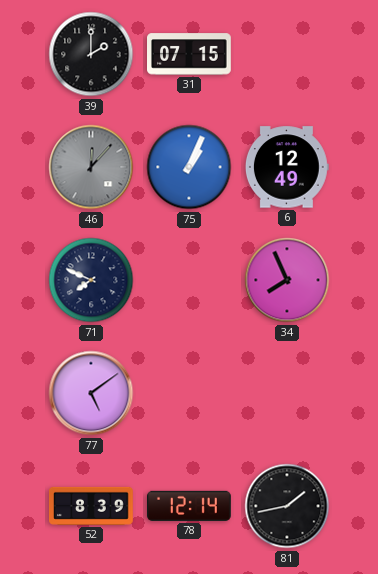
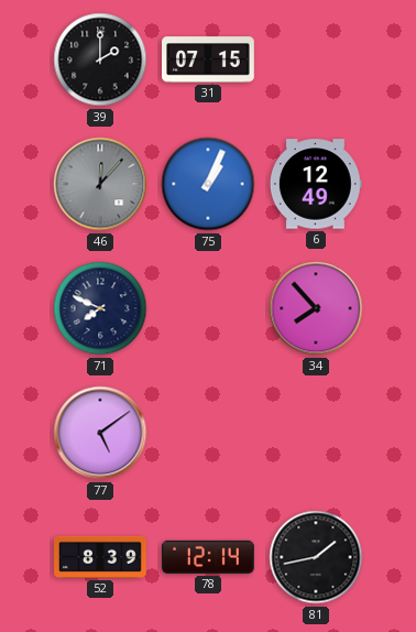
34: 7:56 -> 7:53 (316, 308)
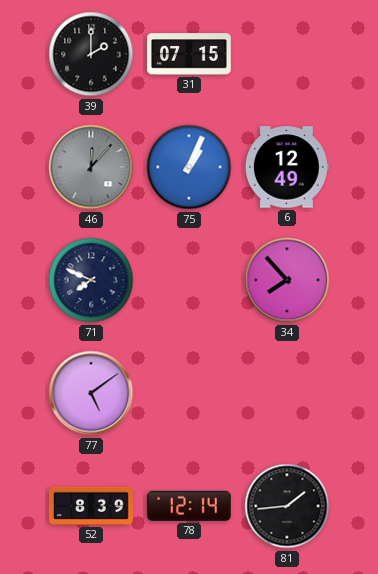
81: 1:43 -> 1:44 (287, 506)
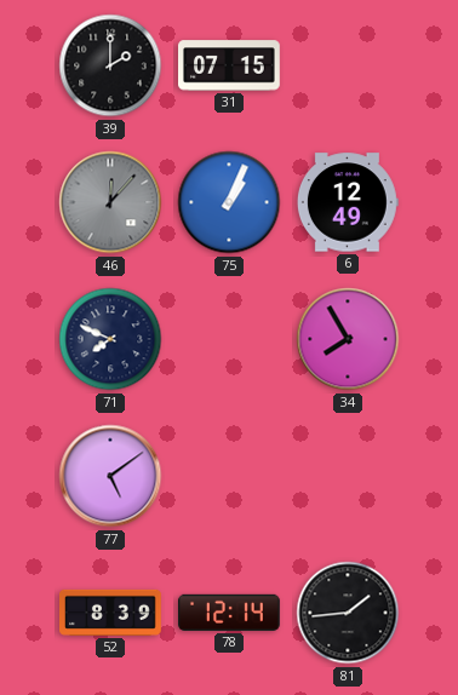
34: 7:53 -> 7:55 (348, 339)
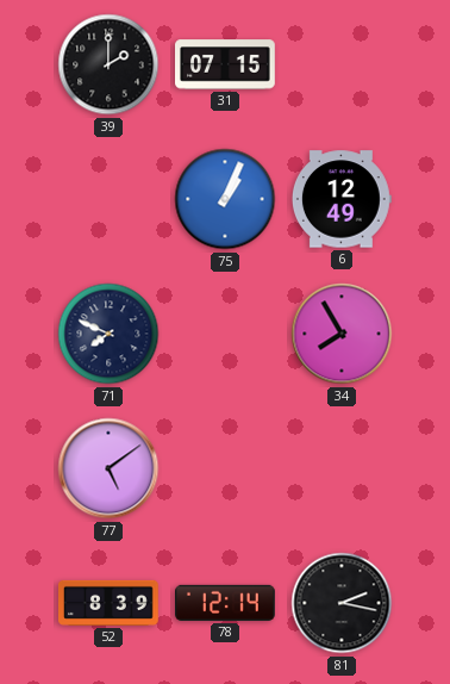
46: 12:07 -> none (110, 202)
81: 1:44 -> 2:17 (342, 603)
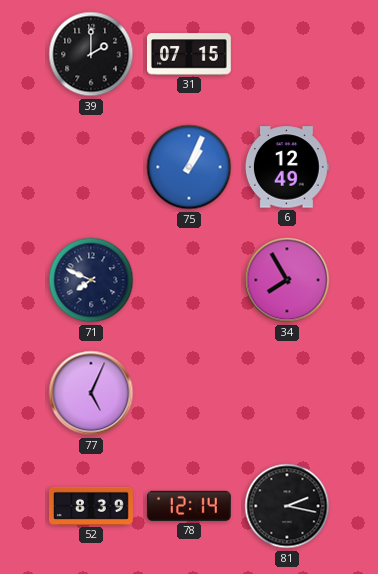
77: 5:09 -> 5:04 (91, 393)
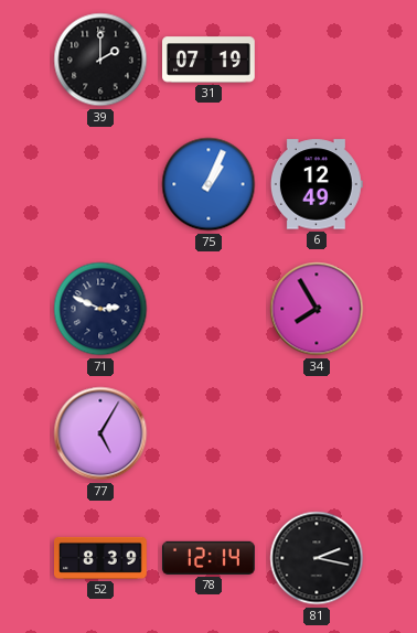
31: 07:15 -> 07:19 (210, 60)
71: 7:49 -> 2:49 (100, 309)
77: 5:04 -> 5:05 (100, 433)
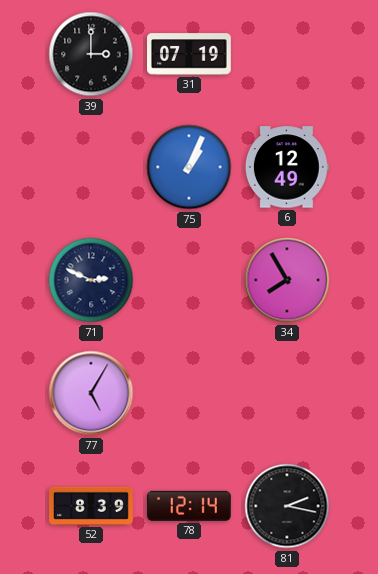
39: 2:00 -> 3:00 (91, 54)
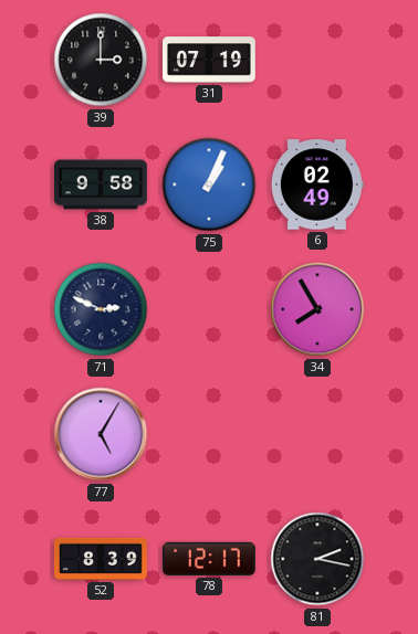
38: none -> 9:58 (102, 184)
6: 12:49 -> 02:49 (317, 184)
78: 12:14 -> 12:17 (210, 559)
